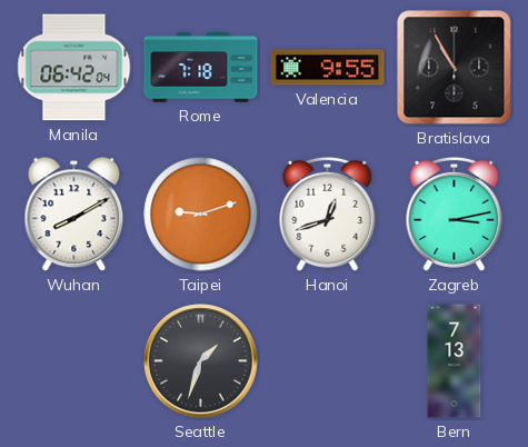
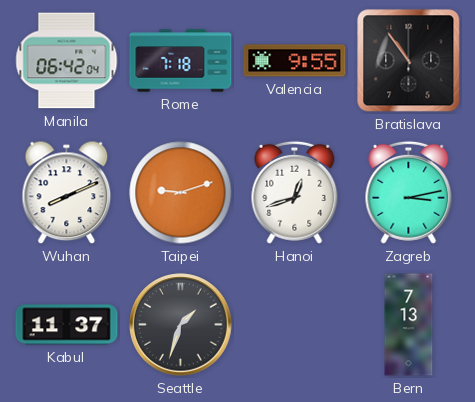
Bratislava: 10:55 -> 10:54 (409, 61)
Wuhan: 8:10 -> 8:11 (67, 193)
Kabul: none -> 11:37 (67, 325)
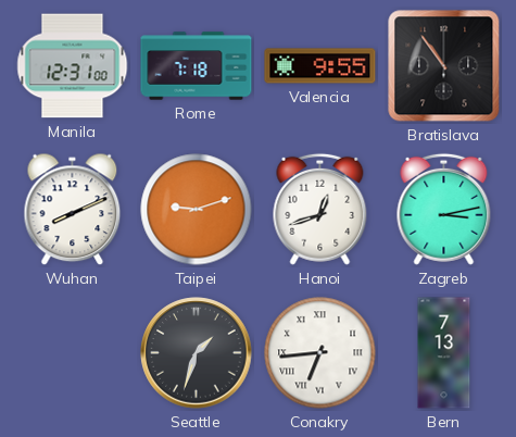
Manila: 06:42 -> 12:31 (73, 66)
Kabul: 11:37 -> none (67, 325)
Conakry: none -> 6:44 (320, 353)
